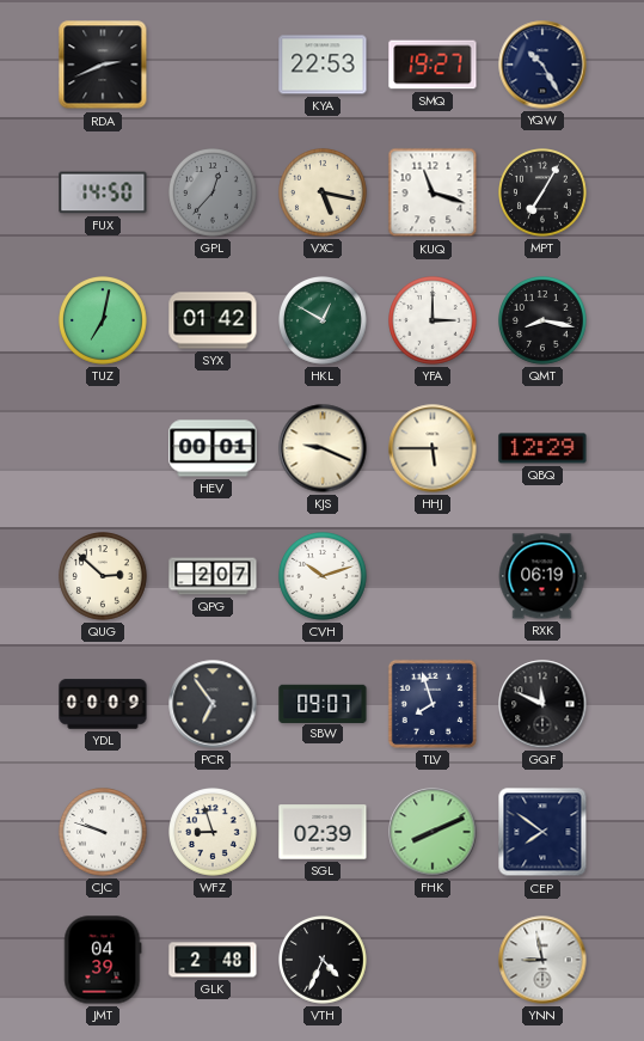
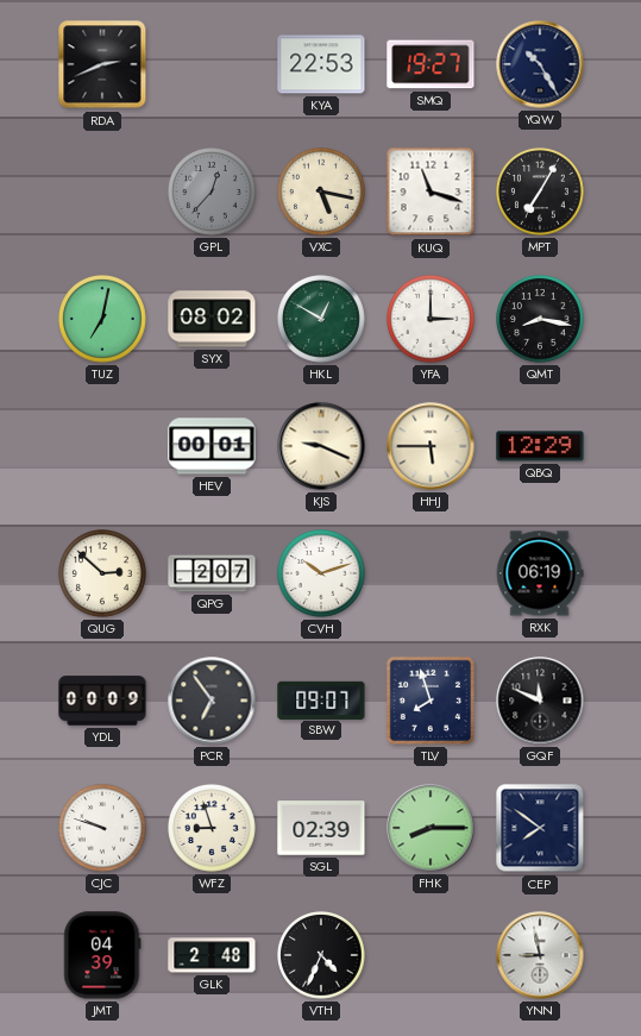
FUX: 14:50 -> none (103, 192)
SYX: 01:42 -> 08:02 (212, 319)
FHK: 8:11 -> 8:15 (431, 828)
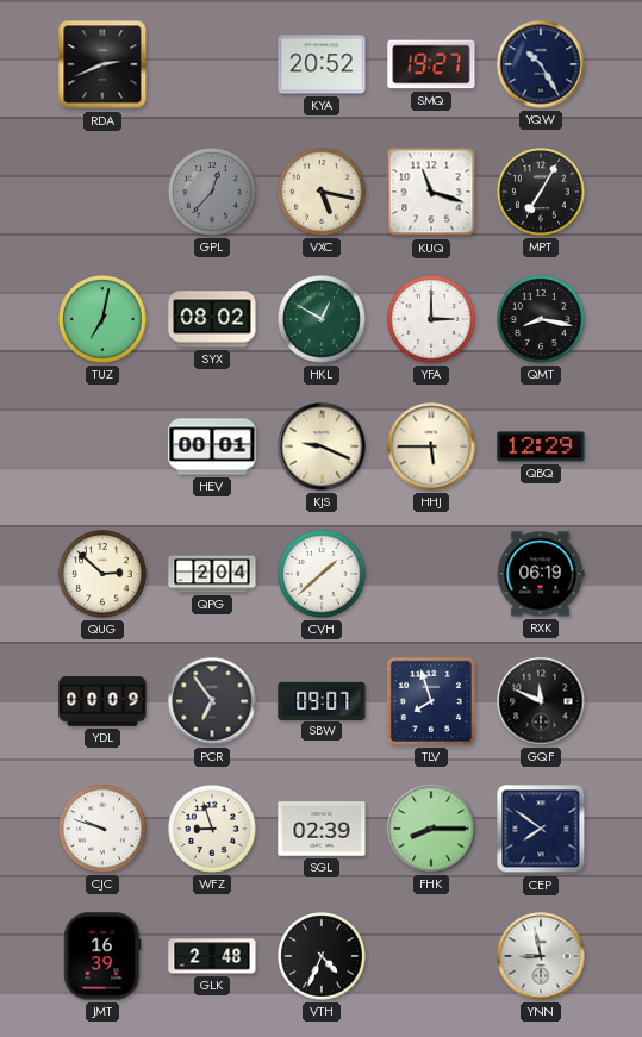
KYA: 22:53 -> 20:52 (322, 64)
QPG: 2:07 -> 2:04 (212, 574)
CVH: 10:12 -> 1:38 (323, 575)
JMT: 04:39 -> 16:39 (102, 956)
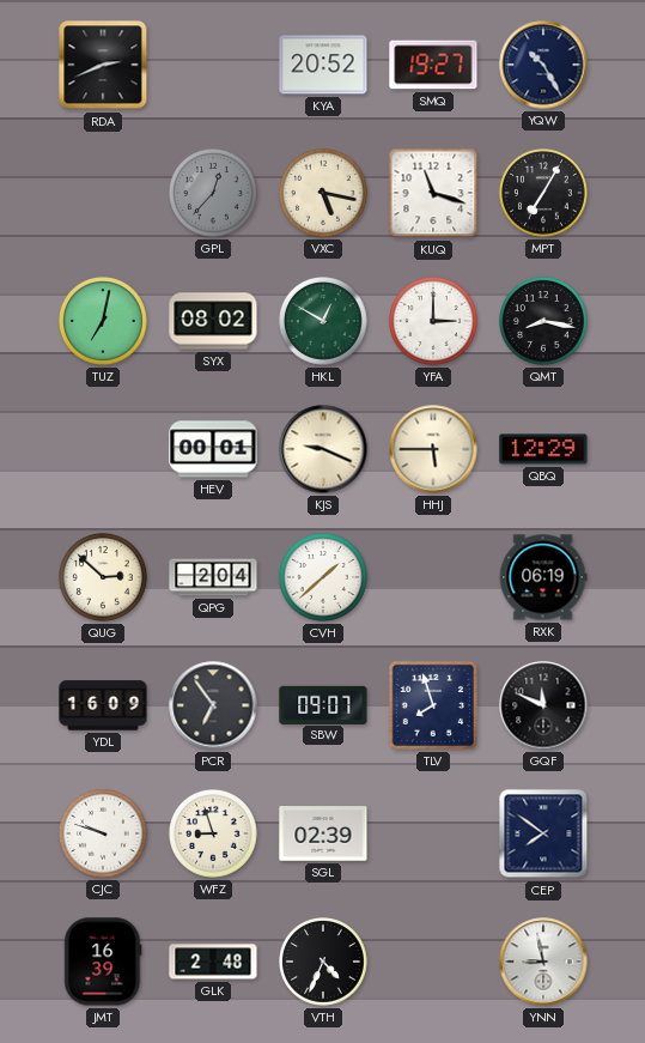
YDL: 00:09 -> 16:09 (103, 705)
FHK: 8:15 -> none (431, 829)
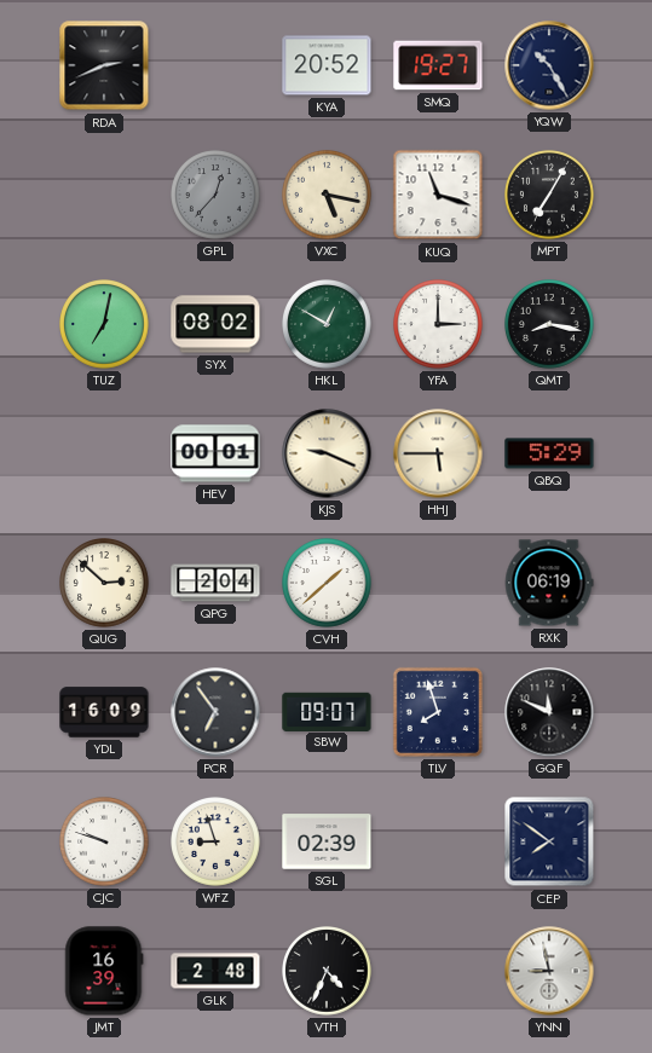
QBQ: 12:29 -> 5:29 (549, 453)
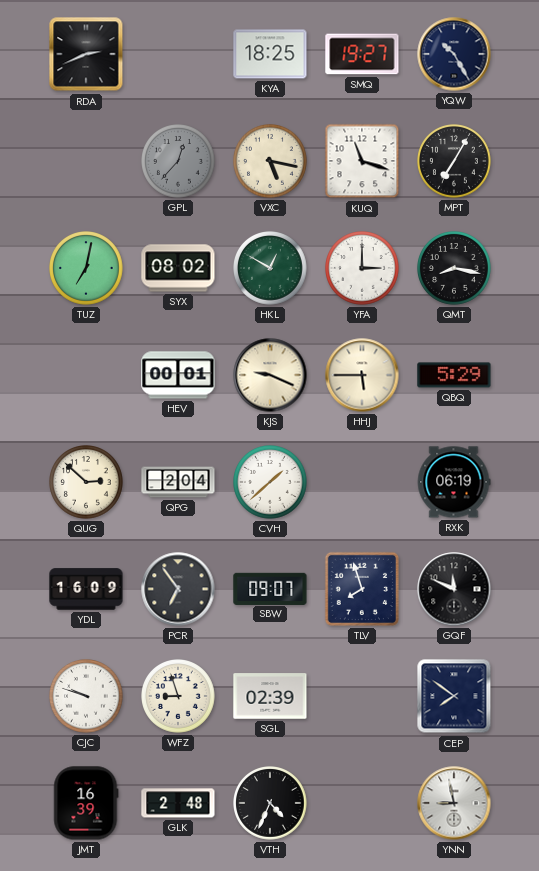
KYA: 20:52 -> 18:25 (270, 54)
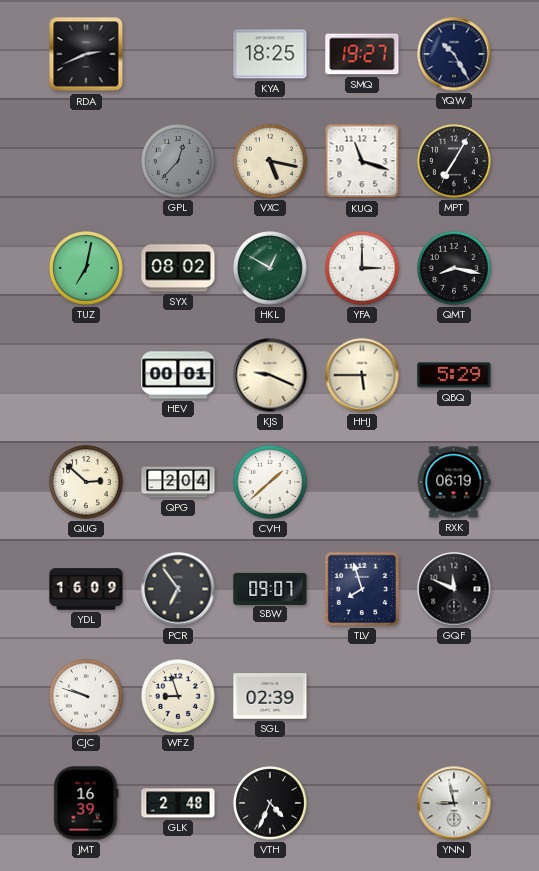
CEP: 7:51 -> none (454, 696)
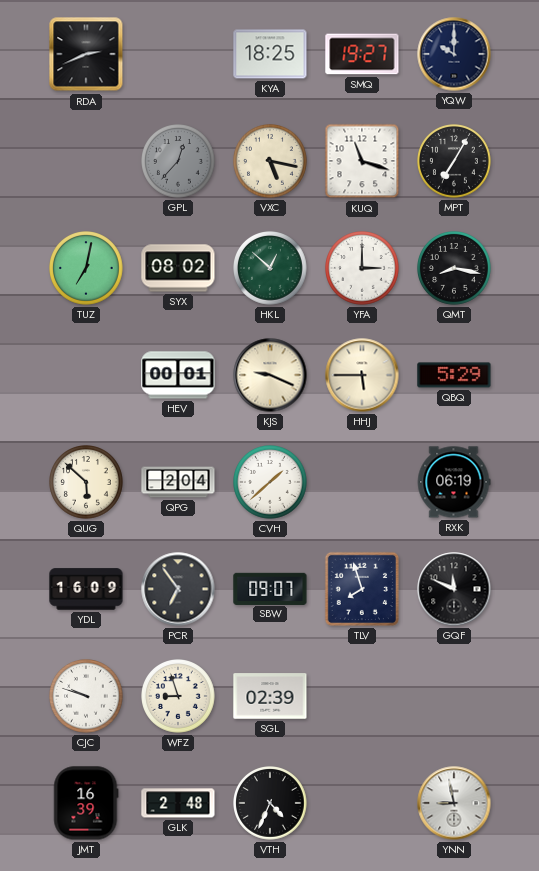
YQW: 10:25 -> 10:00 (454, 54)
HKL: 12:50 -> 12:52 (271, 269)
QUG: 2:52 -> 5:52 (87, 483)
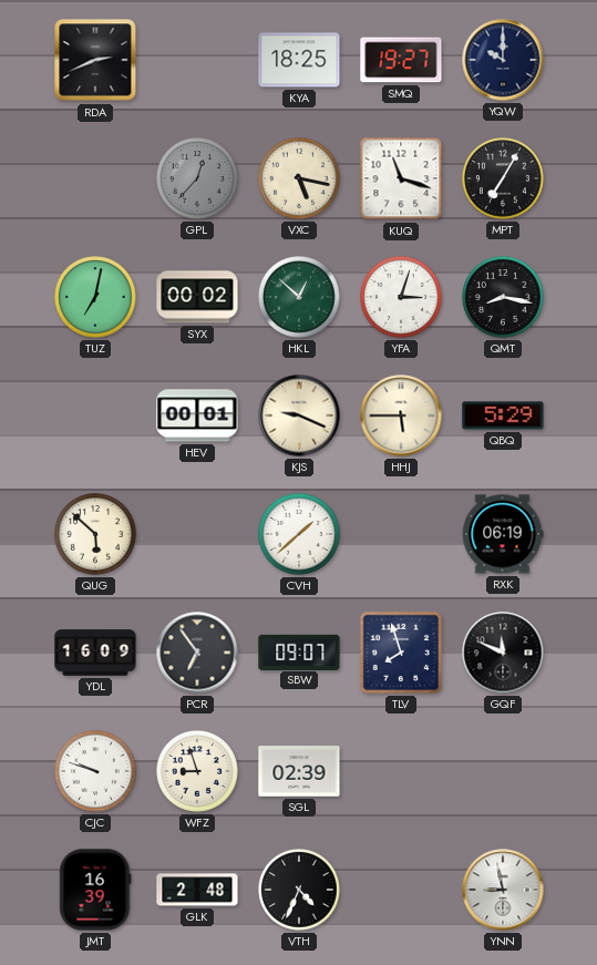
SYX: 08:02 -> 00:02 (197, 297)
YFA: 3:00 -> 3:03 (402, 298)
QPG: 2:04 -> none (178, 482)
